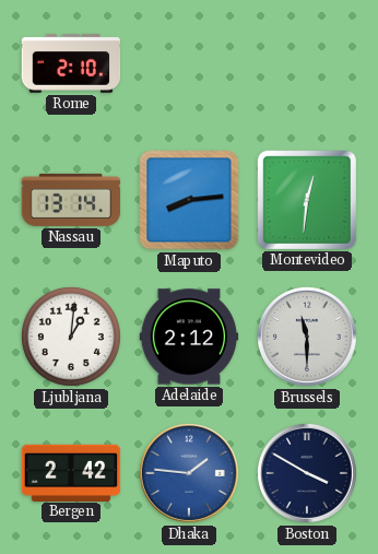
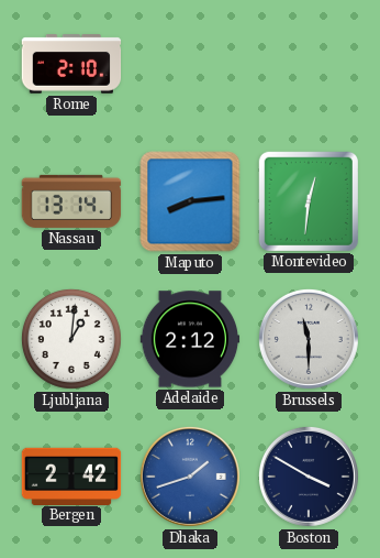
Dhaka: 1:46 -> 1:42 (190, 477)
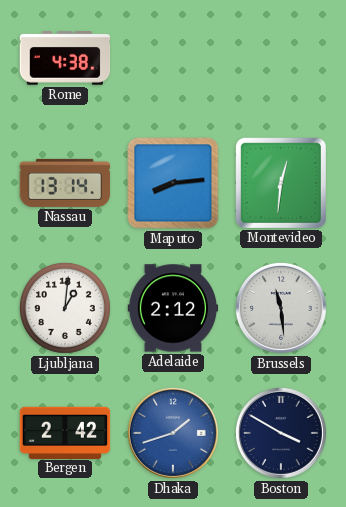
Rome: 2:10 -> 4:38 (65, 58)
Brussels: 11:30 -> 11:29 (281, 308)
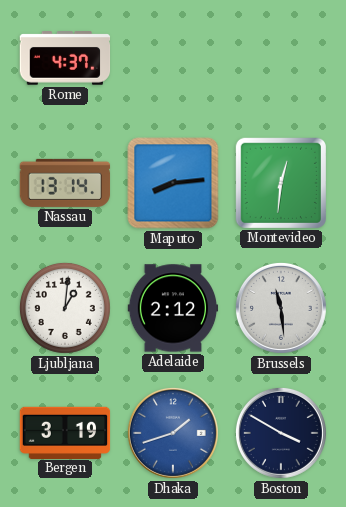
Rome: 4:38 -> 4:37 (65, 58)
Bergen: 2:42 -> 3:19 (65, 432)
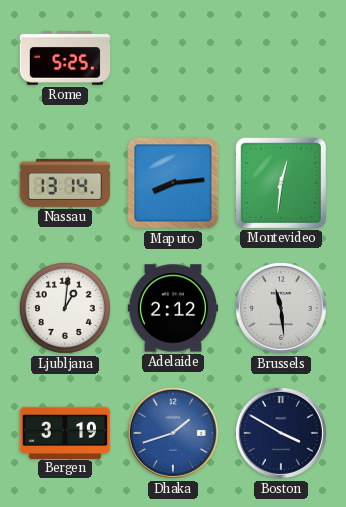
Rome: 4:37 -> 5:25 (65, 58)
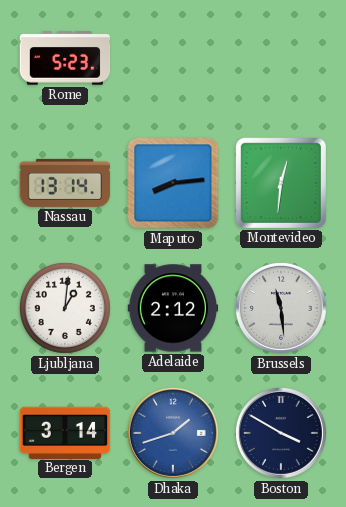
Rome: 5:25 -> 5:23 (65, 58)
Bergen: 3:19 -> 3:14 (65, 432)
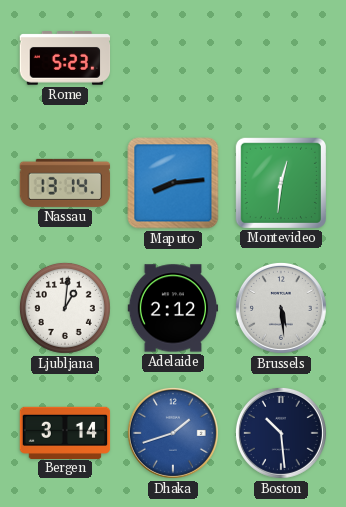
Brussels: 11:29 -> 5:29 (281, 308)
Boston: 3:50 -> 10:29 (281, 433)
